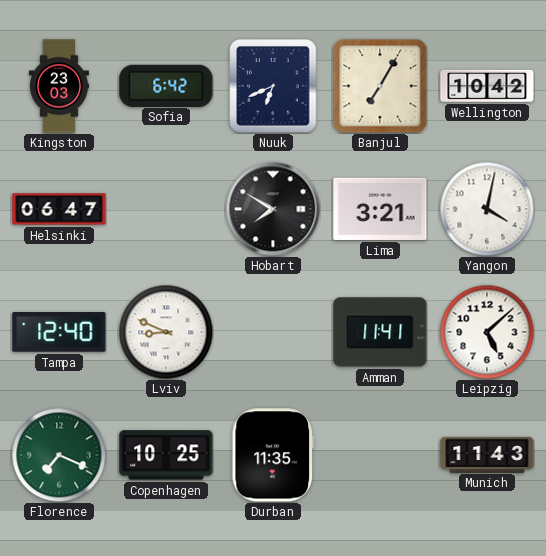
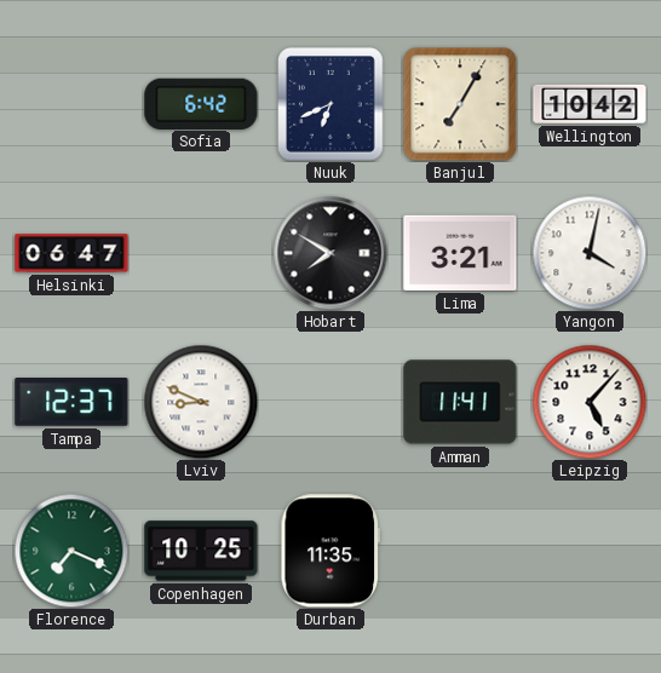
Kingston: 23:03 -> none (59, 86)
Tampa: 12:40 -> 12:37 (71, 403)
Leipzig: 5:08 -> 5:07 (590, 402)
Munich: 11:43 -> none (487, 454)
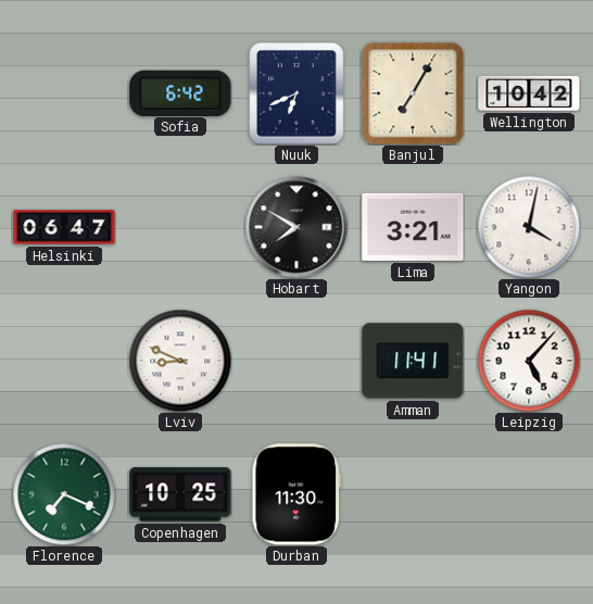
Tampa: 12:37 -> none (71, 403)
Durban: 11:35 -> 11:30 (296, 494)
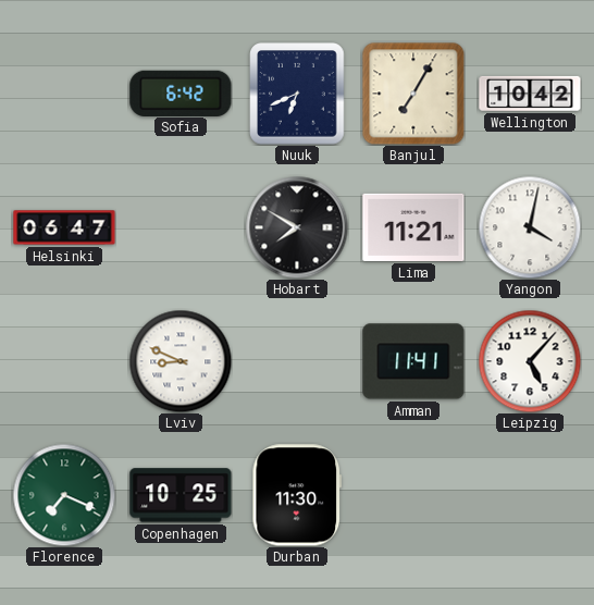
Lima: 3:21 -> 11:21 (413, 227)
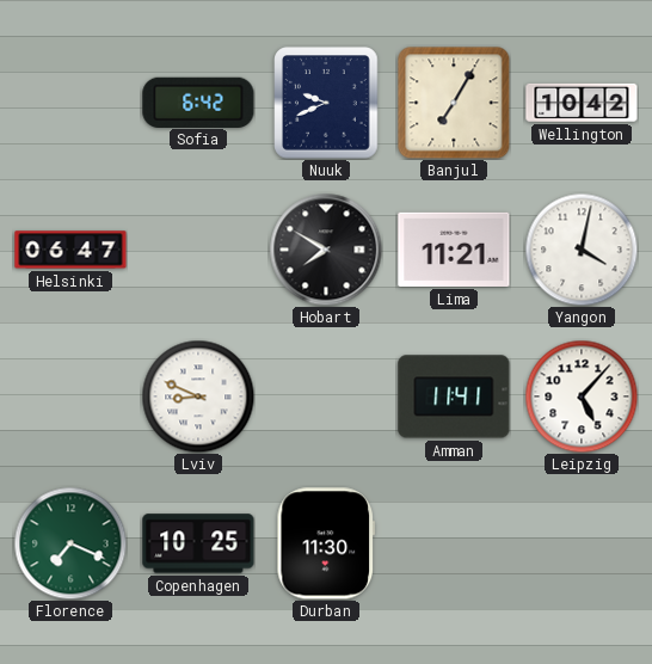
Nuuk: 6:41 -> 9:41 (326, 103)
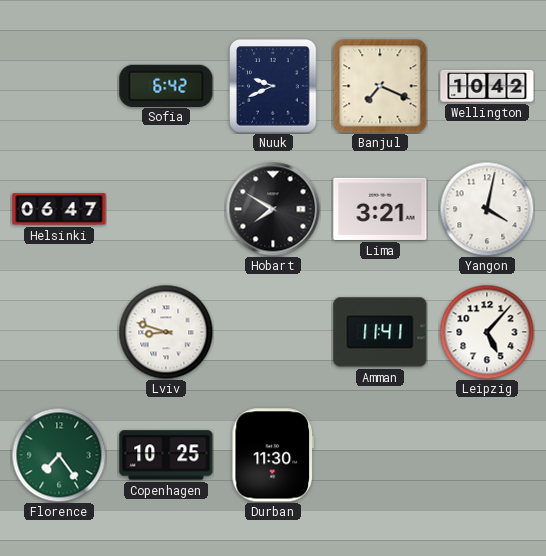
Banjul: 7:05 -> 7:19 (380, 86)
Lima: 11:21 -> 3:21 (380, 209)
Lviv: 8:49 -> 8:48 (166, 332)
Florence: 7:19 -> 7:24 (59, 455)
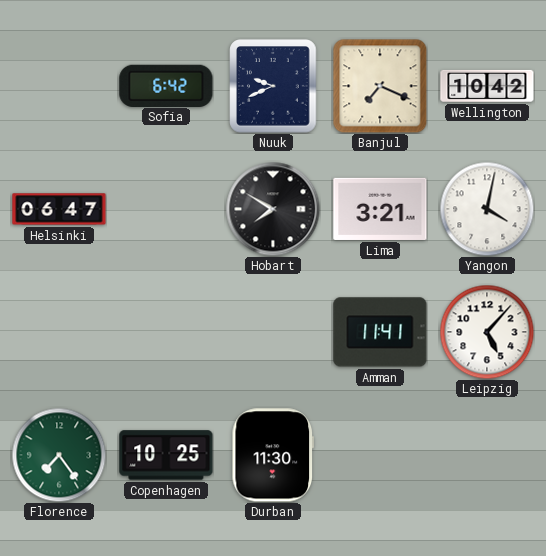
Lviv: 8:48 -> none (166, 332)
